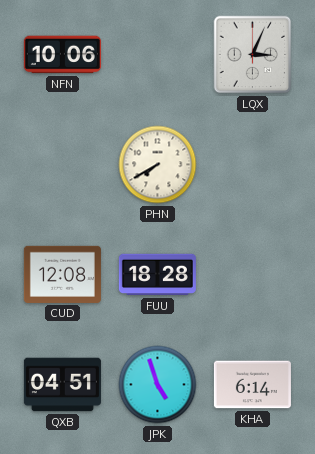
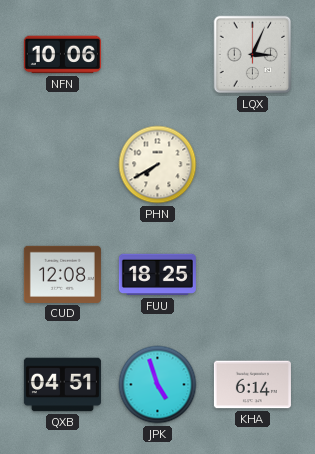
FUU: 18:28 -> 18:25 (157, 275)
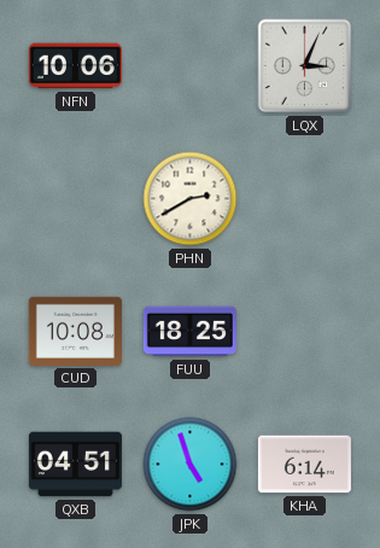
PHN: 7:40 -> 2:40 (191, 199)
CUD: 12:08 -> 10:08 (75, 331)
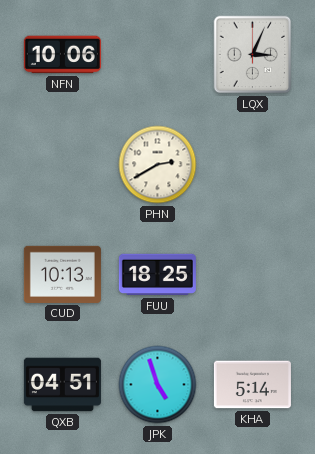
CUD: 10:08 -> 10:13 (62, 274)
KHA: 6:14 -> 5:14 (252, 385)
